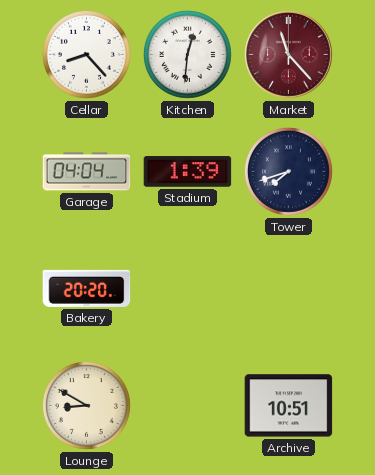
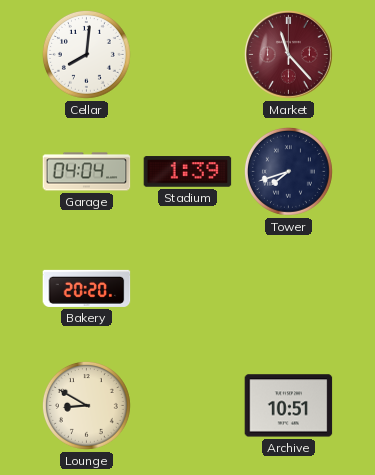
Cellar: 8:23 -> 8:01 (86, 54)
Kitchen: 12:31 -> none (187, 54)
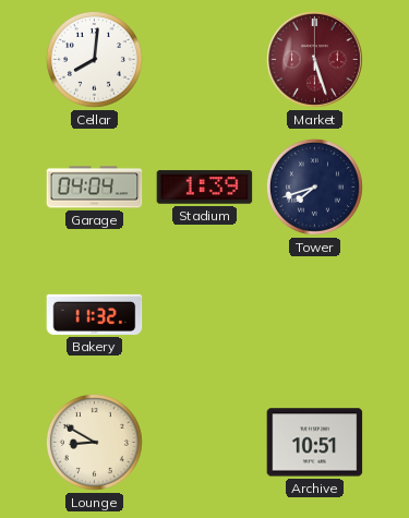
Market: 11:23 -> 5:27 (315, 60)
Bakery: 20:20 -> 11:32 (95, 314)
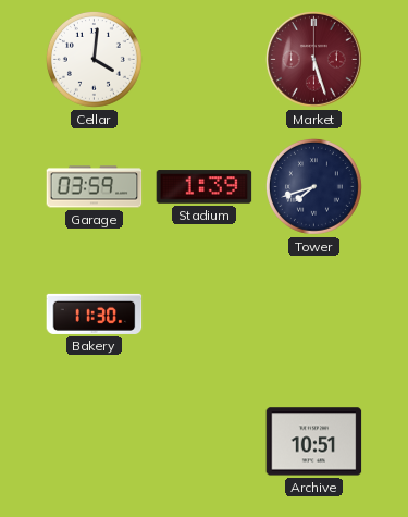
Cellar: 8:01 -> 4:01 (94, 59)
Garage: 04:04 -> 03:59 (95, 187)
Bakery: 11:32 -> 11:30 (95, 313)
Lounge: 8:50 -> none (94, 442)
